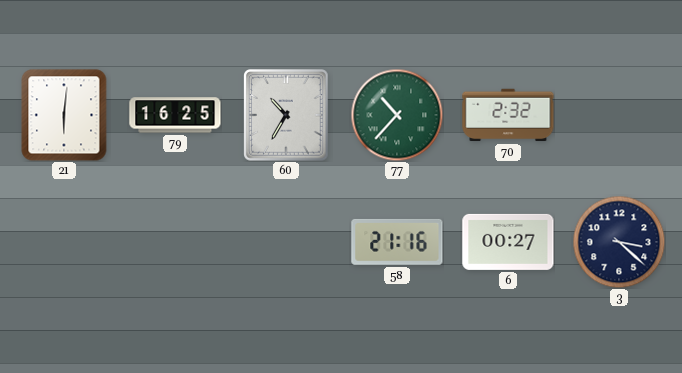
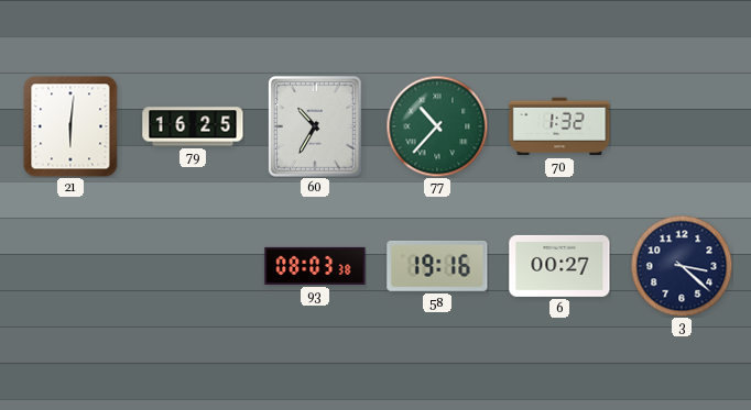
70: 2:32 -> 1:32 (559, 126)
93: none -> 08:03 (315, 266)
58: 21:16 -> 19:16 (437, 266)
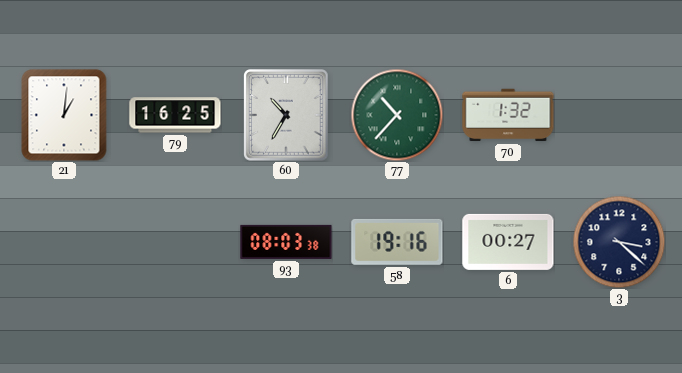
21: 6:01 -> 1:01 (64, 115)
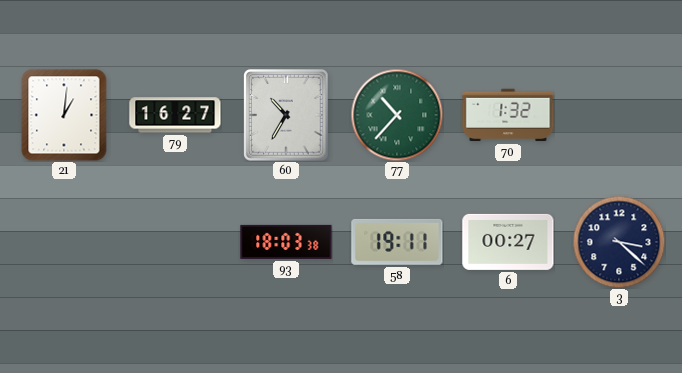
79: 16:25 -> 16:27 (175, 115)
93: 08:03 -> 18:03 (286, 242)
58: 19:16 -> 19:11 (397, 242)
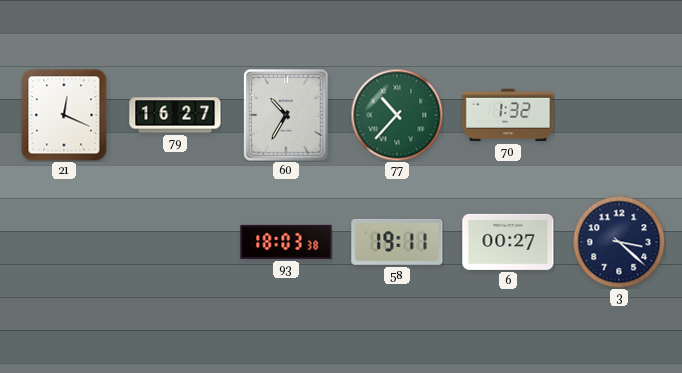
21: 1:01 -> 12:19 (64, 115)
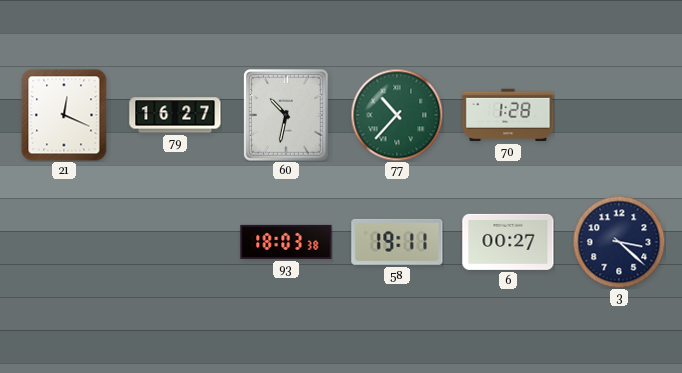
60: 10:35 -> 10:32 (286, 115)
70: 1:32 -> 1:28 (508, 115)
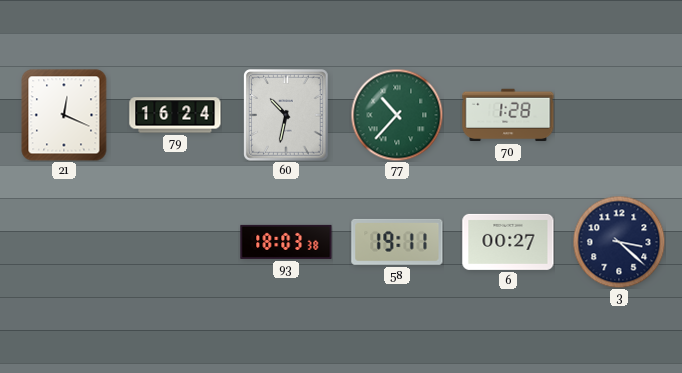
79: 16:27 -> 16:24 (175, 115)
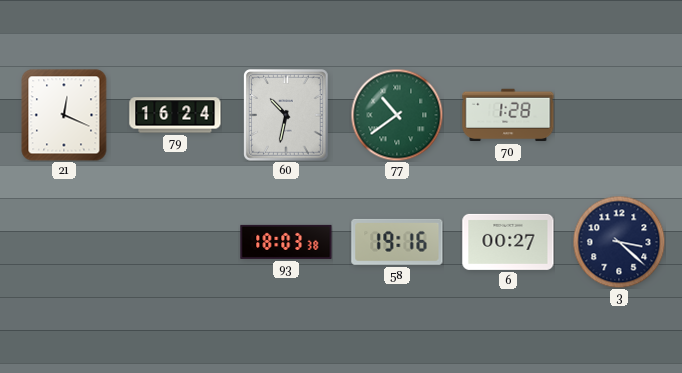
77: 10:37 -> 10:39 (397, 115)
58: 19:11 -> 19:16 (397, 242)
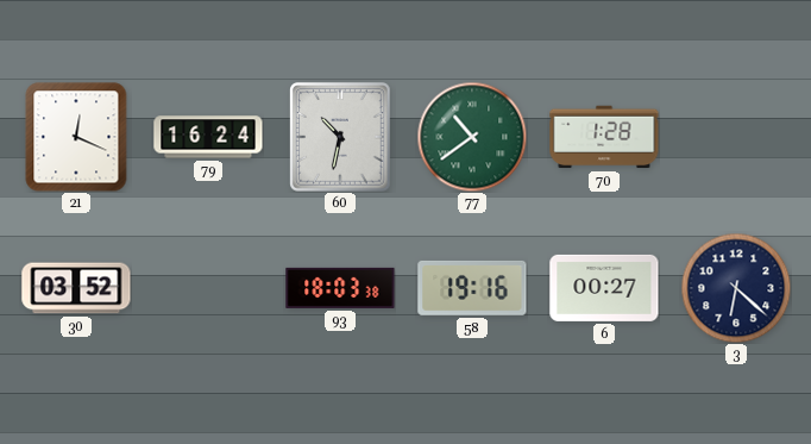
30: none -> 03:52 (76, 288)
3: 3:22 -> 6:22 (736, 288)
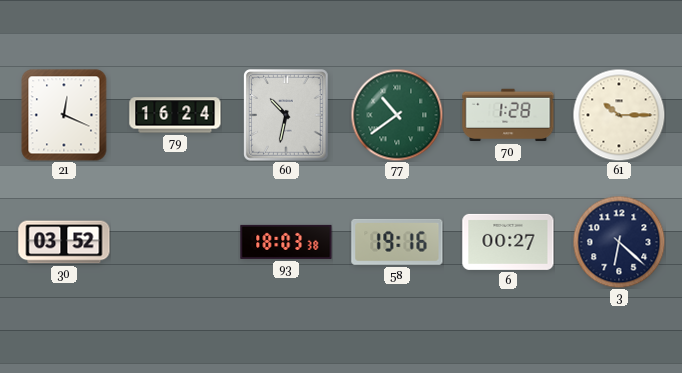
61: none -> 10:15 (619, 115)
